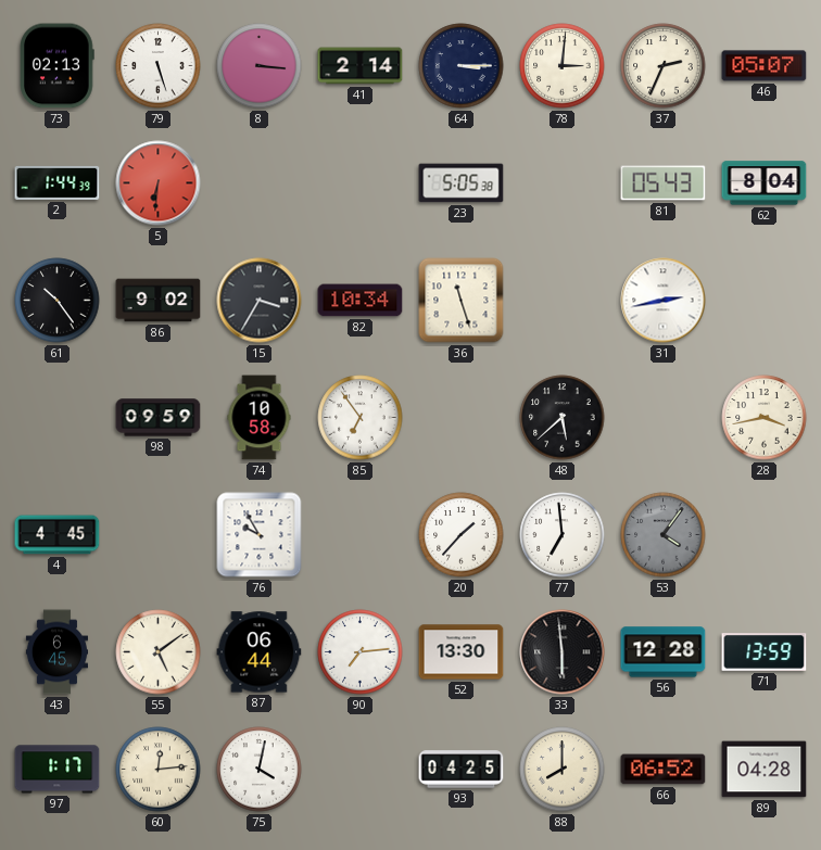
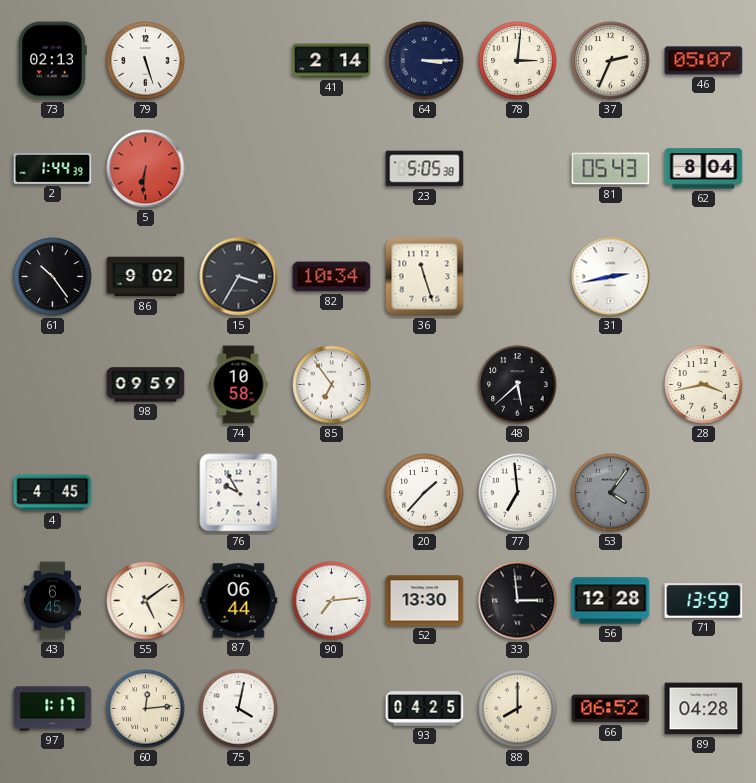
8: 3:16 -> none (260, 66)
33: 5:59 -> 2:59 (518, 601)
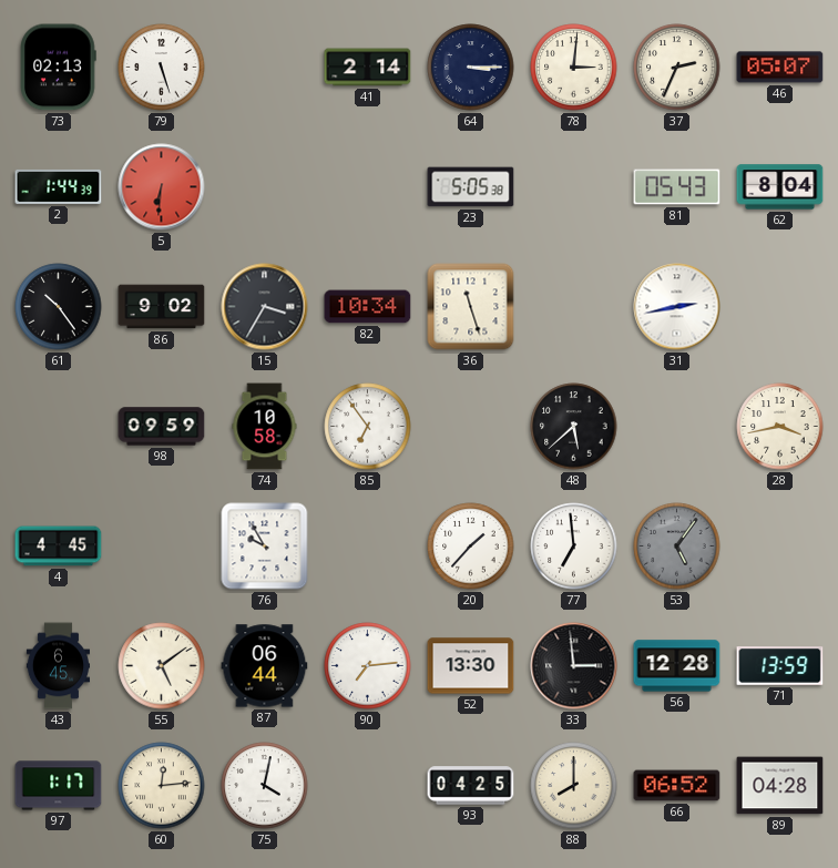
53: 4:06 -> 5:06 (677, 547)
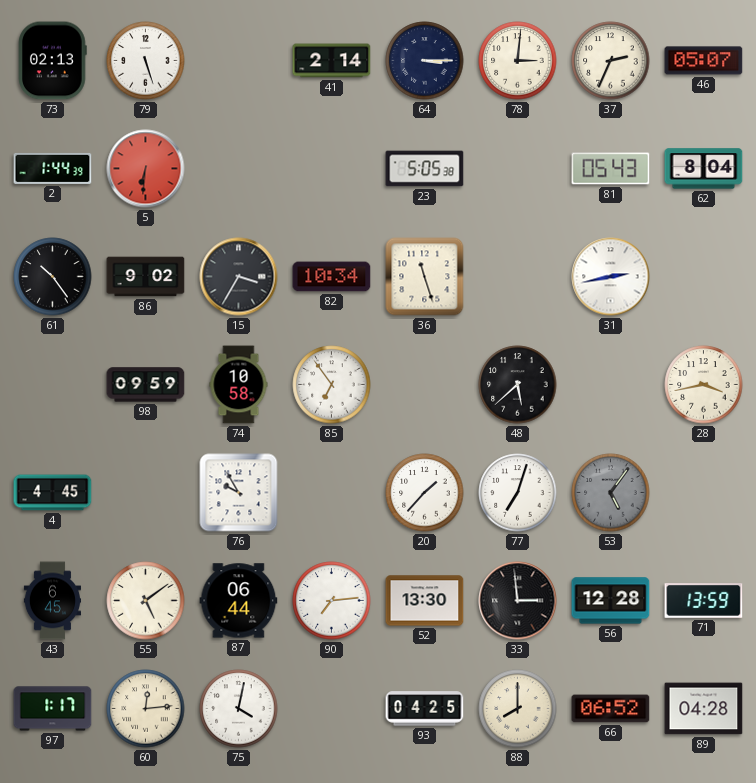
77: 6:59 -> 7:03 (518, 493)
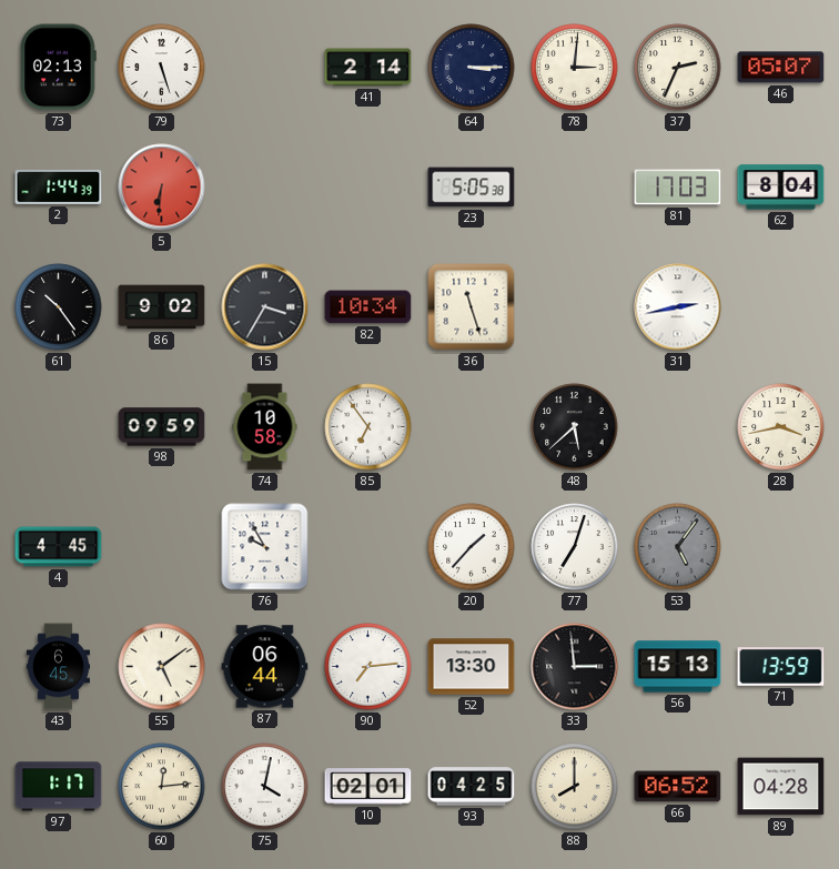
81: 05:43 -> 17:03 (678, 188)
56: 12:28 -> 15:13 (678, 667)
10: none -> 02:01 (368, 787)
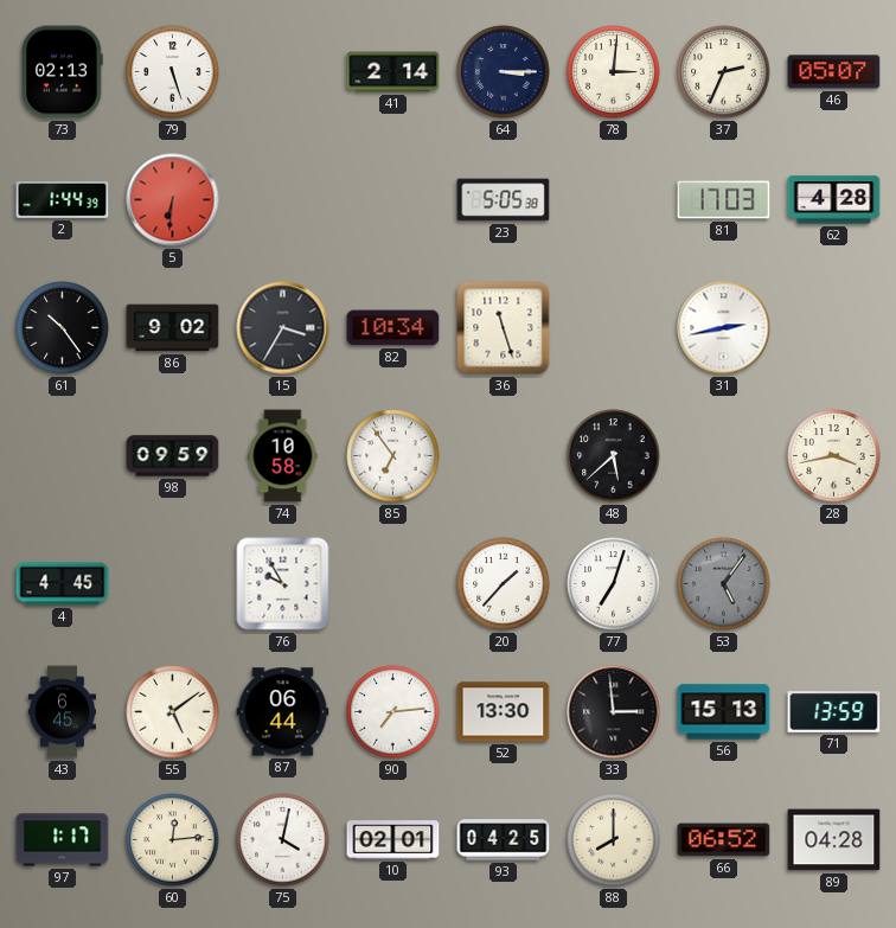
62: 8:04 -> 4:28 (834, 200)
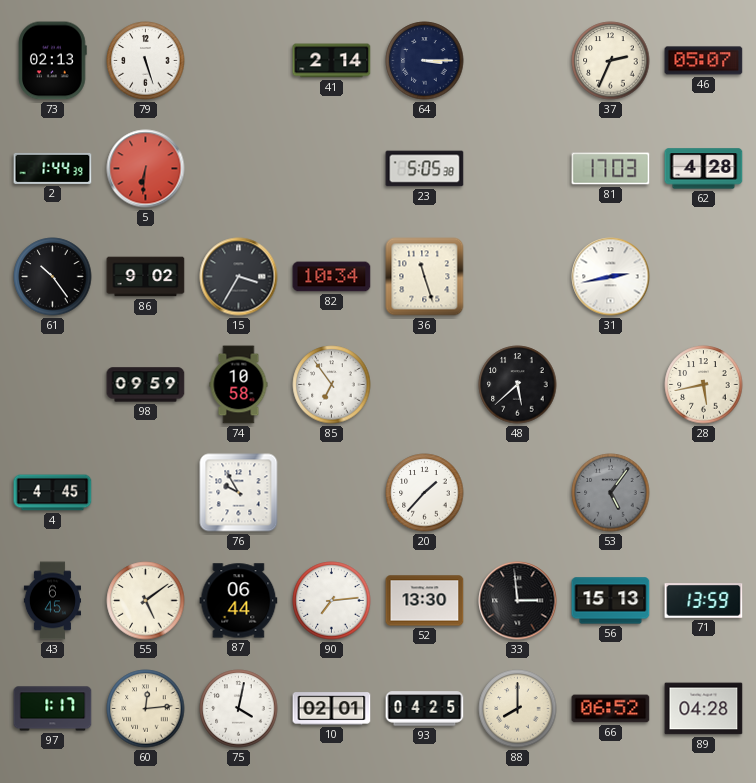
78: 3:01 -> none (614, 72)
28: 3:43 -> 5:43 (704, 385)
77: 7:03 -> none (614, 584)
